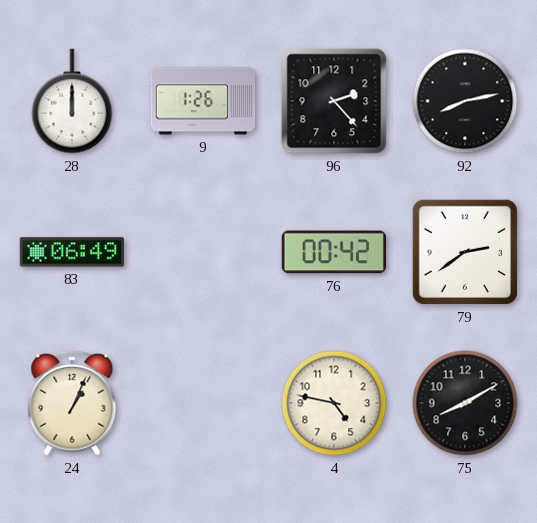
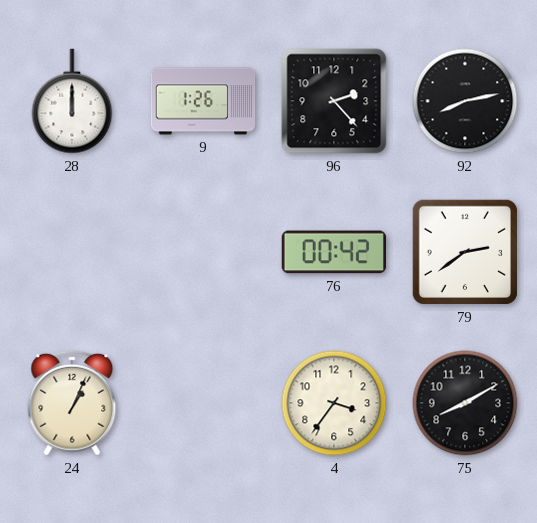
83: 06:49 -> none (71, 252)
4: 4:47 -> 3:36 (334, 403)
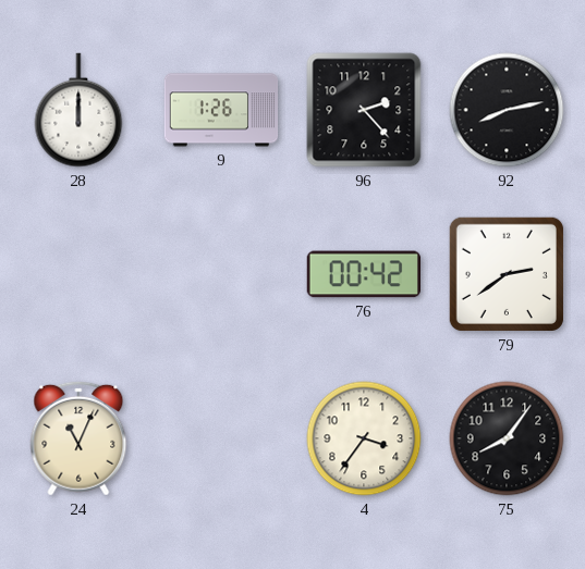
24: 1:04 -> 11:04 (78, 438)
75: 8:10 -> 8:06 (507, 438)
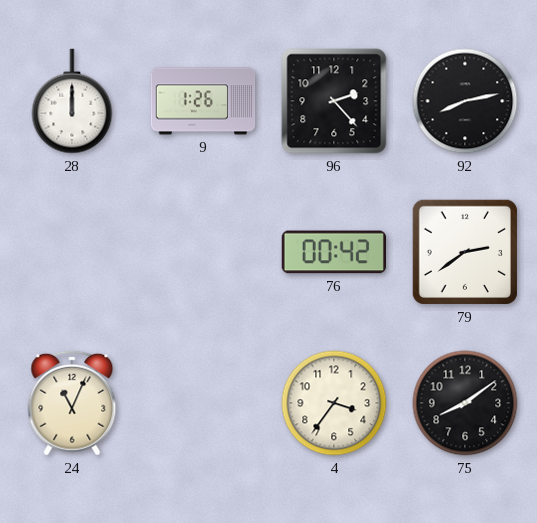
75: 8:06 -> 8:09 (465, 403)
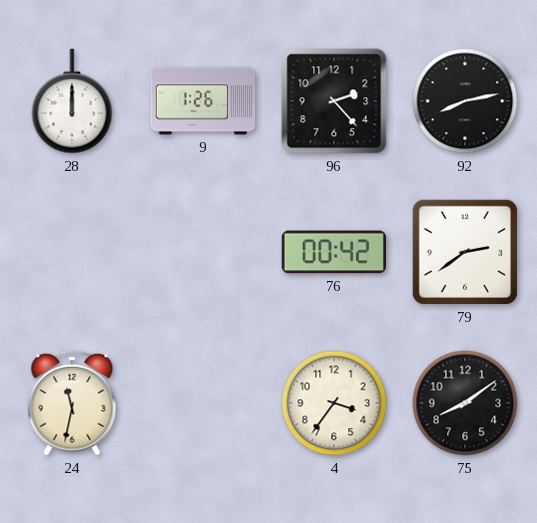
24: 11:04 -> 11:32 (72, 403)
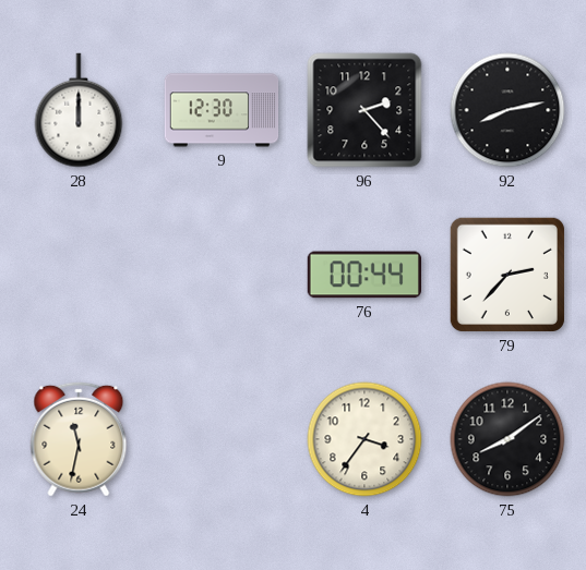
9: 1:26 -> 12:30 (222, 110)
76: 00:42 -> 00:44 (363, 275)
79: 2:39 -> 2:37 (507, 275)
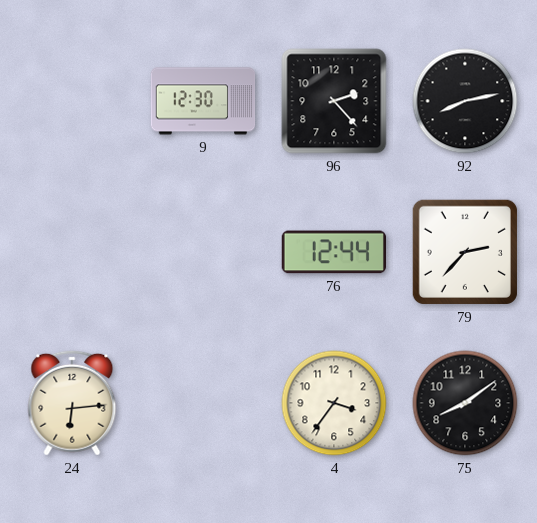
28: 12:00 -> none (79, 110)
76: 00:44 -> 12:44 (333, 252)
24: 11:32 -> 6:14 (72, 403)
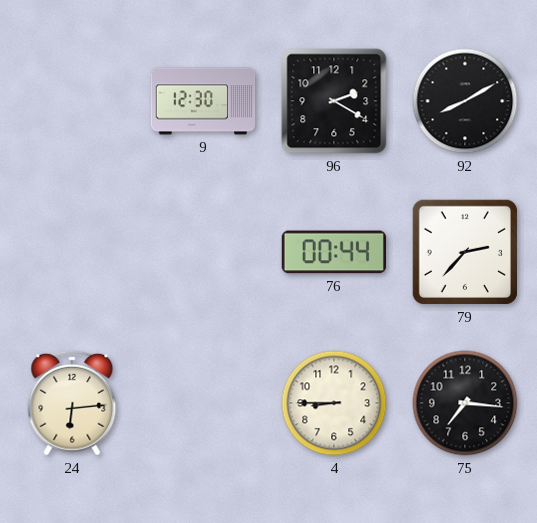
96: 2:23 -> 2:20 (334, 101)
92: 8:13 -> 8:10 (465, 101)
76: 12:44 -> 00:44 (333, 252)
4: 3:36 -> 8:45 (334, 403)
75: 8:09 -> 7:16 (465, 403)
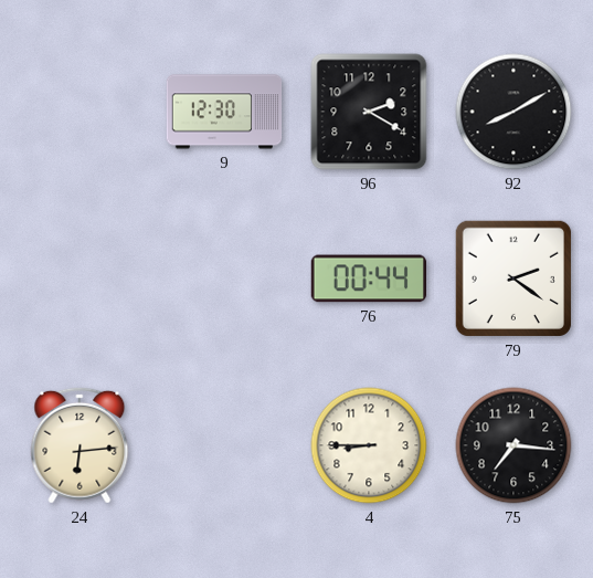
79: 2:37 -> 2:21 (513, 279)
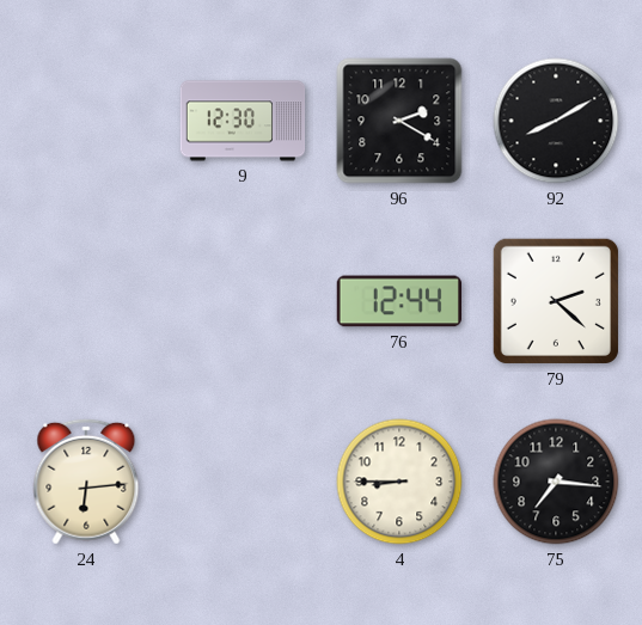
76: 00:44 -> 12:44 (398, 301)
79: 2:21 -> 2:22 (556, 301)
